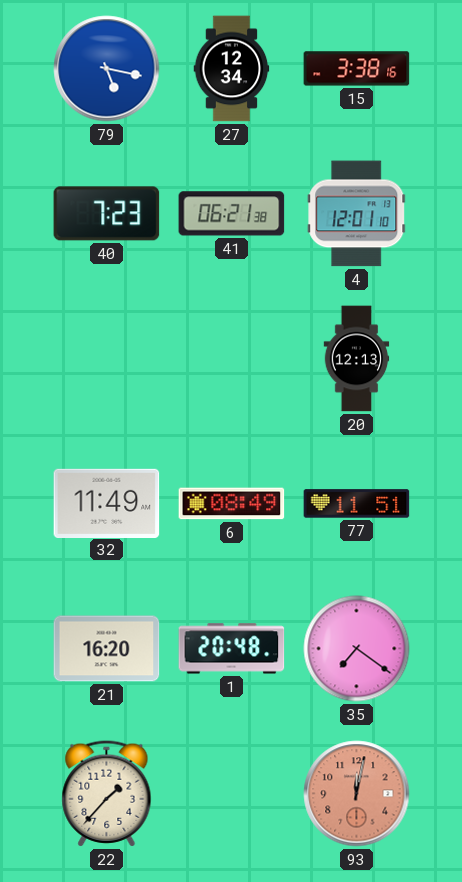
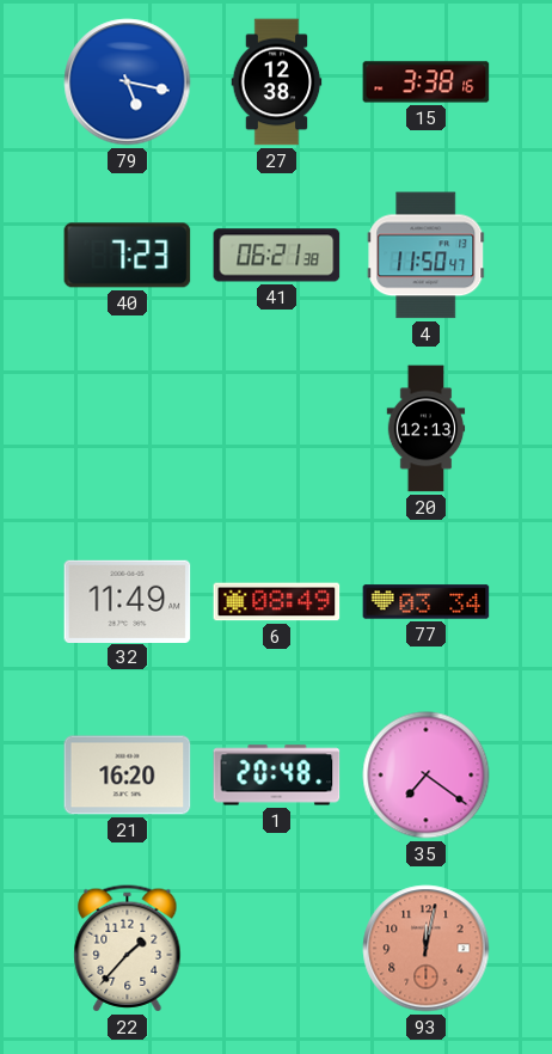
27: 12:34 -> 12:38 (277, 82)
4: 12:01 -> 11:50 (427, 256)
77: 11:51 -> 03:34 (427, 602)
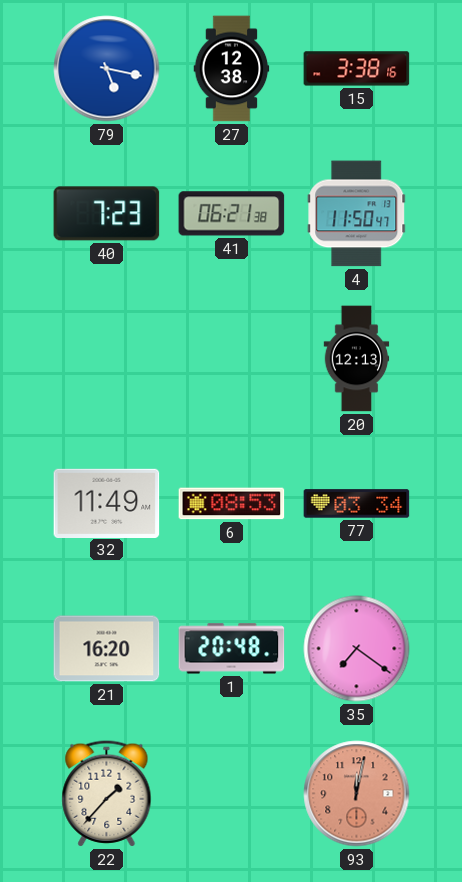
6: 08:49 -> 08:53 (232, 504)
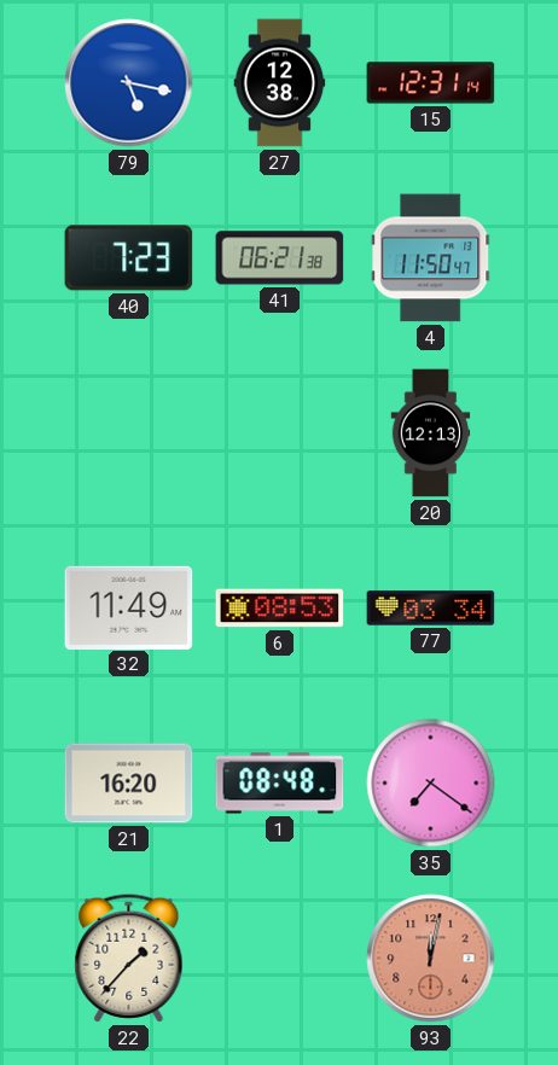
15: 3:38 -> 12:31 (431, 83)
1: 20:48 -> 08:48 (280, 784)
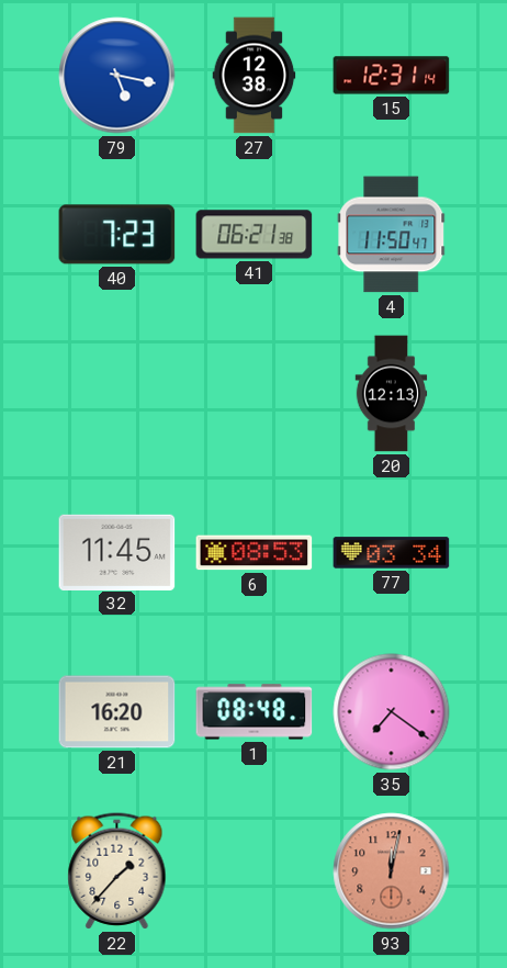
32: 11:49 -> 11:45 (117, 552)
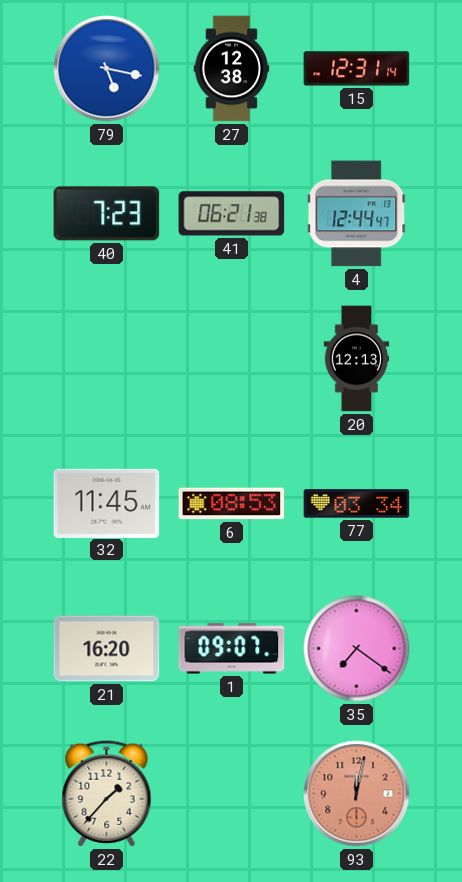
4: 11:50 -> 12:44 (357, 214)
1: 08:48 -> 09:07 (232, 649)
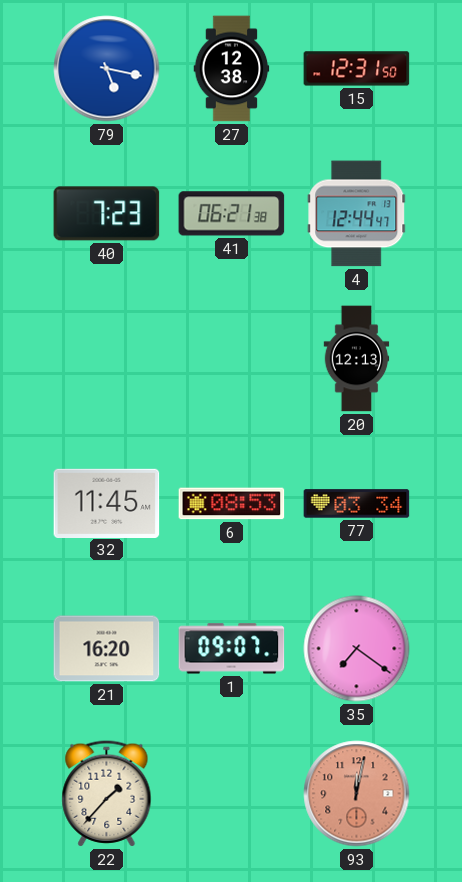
15: 12:31:14 -> 12:31:50 (357, 69)
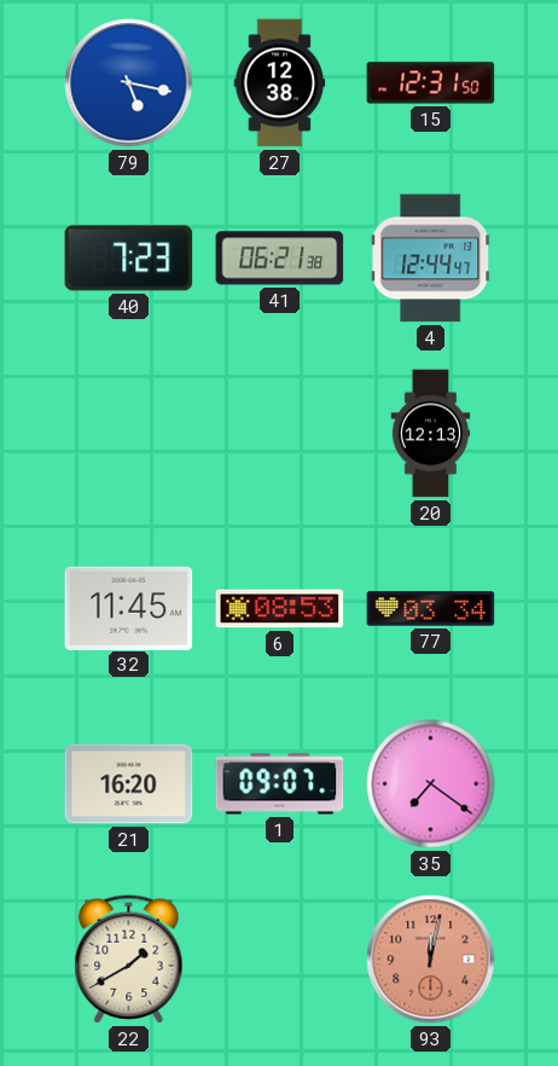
22: 1:37 -> 1:40 (129, 960)
